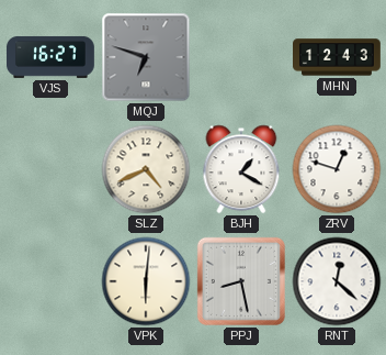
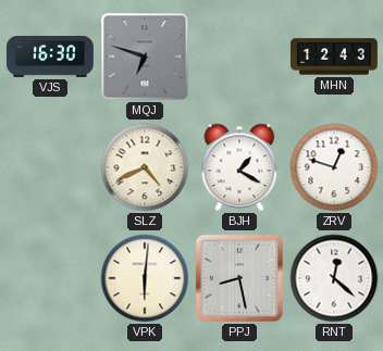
VJS: 16:27 -> 16:30 (51, 57)
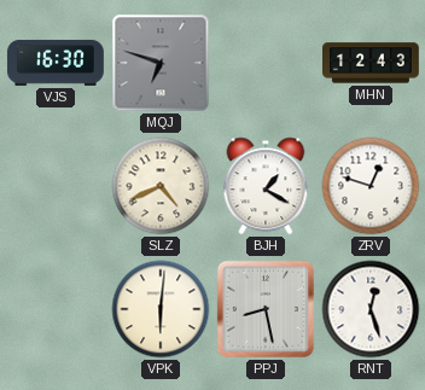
RNT: 12:22 -> 12:27 (371, 309)
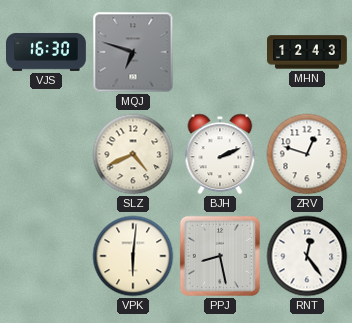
BJH: 1:20 -> 2:11 (220, 154)
RNT: 12:27 -> 12:24 (307, 256)
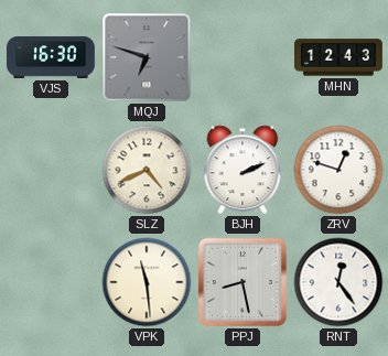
VPK: 6:01 -> 11:29 (147, 282)
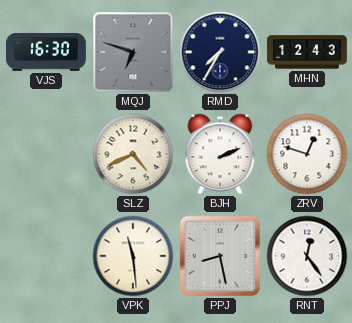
RMD: none -> 7:35 (220, 52)
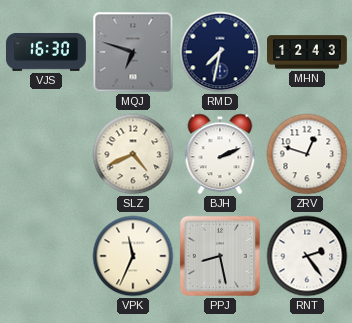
RMD: 7:35 -> 7:32 (220, 52)
VPK: 11:29 -> 11:34 (133, 256)
RNT: 12:24 -> 2:24 (307, 256)
